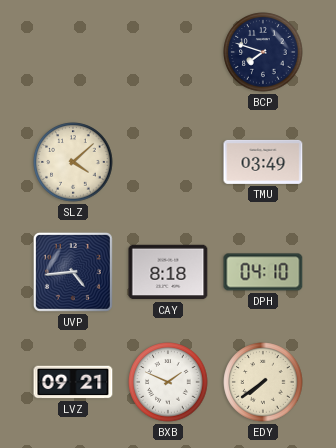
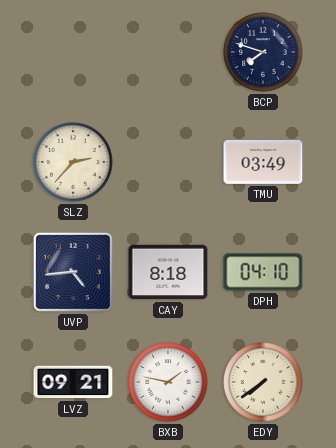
SLZ: 4:08 -> 2:37 (73, 162)
BXB: 1:49 -> 1:47 (168, 382)
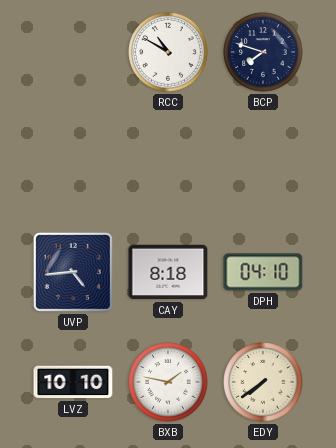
RCC: none -> 10:50 (168, 52)
SLZ: 2:37 -> none (73, 162)
TMU: 03:49 -> none (263, 162)
LVZ: 09:21 -> 10:10 (73, 382)
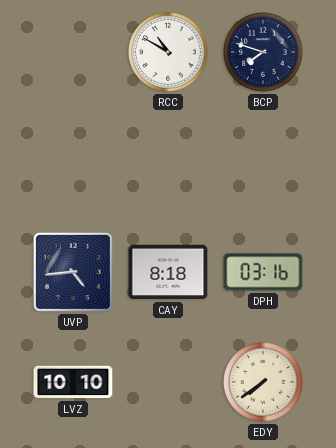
DPH: 04:10 -> 03:16 (263, 272)
BXB: 1:47 -> none (168, 382)
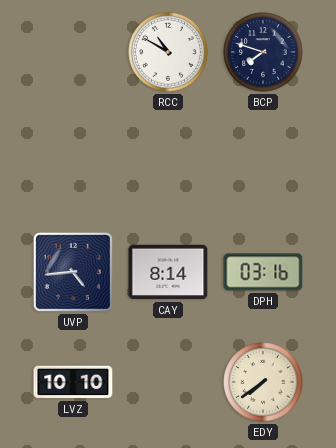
CAY: 8:18 -> 8:14 (168, 272)
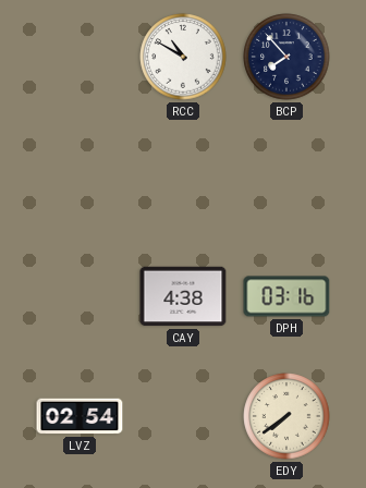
BCP: 7:48 -> 7:53 (286, 57)
UVP: 4:44 -> none (73, 272)
CAY: 8:14 -> 4:38 (183, 296)
LVZ: 10:10 -> 02:54 (80, 416)
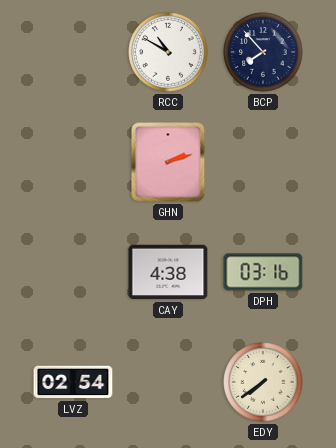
GHN: none -> 2:12 (168, 162)
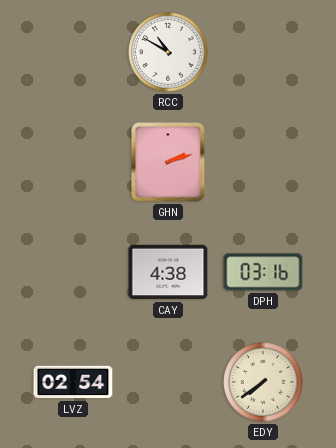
BCP: 7:53 -> none (263, 52)
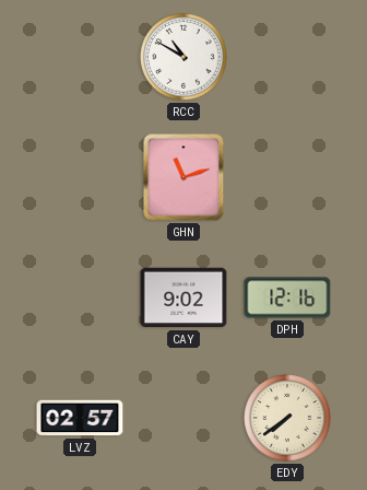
GHN: 2:12 -> 11:12 (183, 177)
CAY: 4:38 -> 9:02 (183, 297)
DPH: 03:16 -> 12:16 (287, 297)
LVZ: 02:54 -> 02:57 (80, 418)
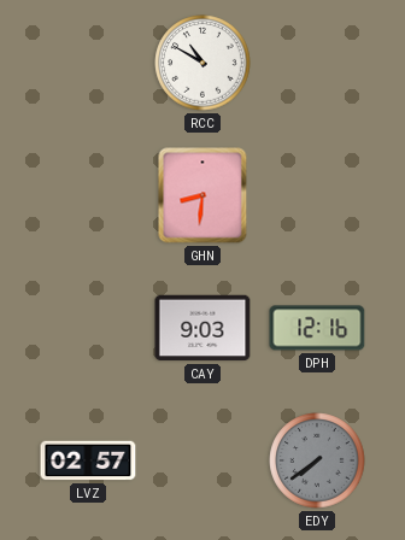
GHN: 11:12 -> 8:31 (202, 195)
CAY: 9:02 -> 9:03 (202, 328)
EDY dial: cream -> grey (317, 460)
